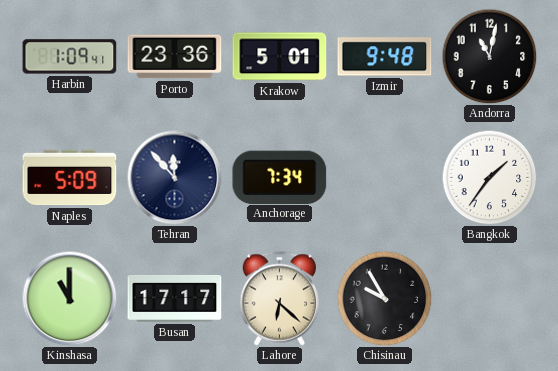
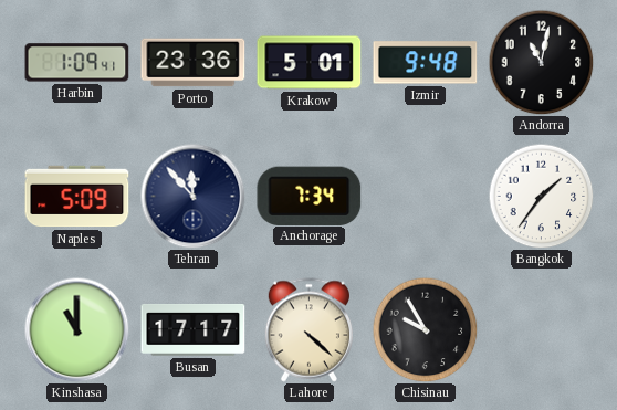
Lahore: 6:22 -> 4:22 (308, 330)
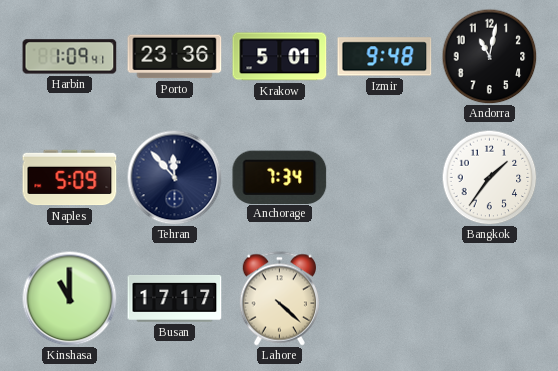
Chisinau: 9:55 -> none (425, 329)
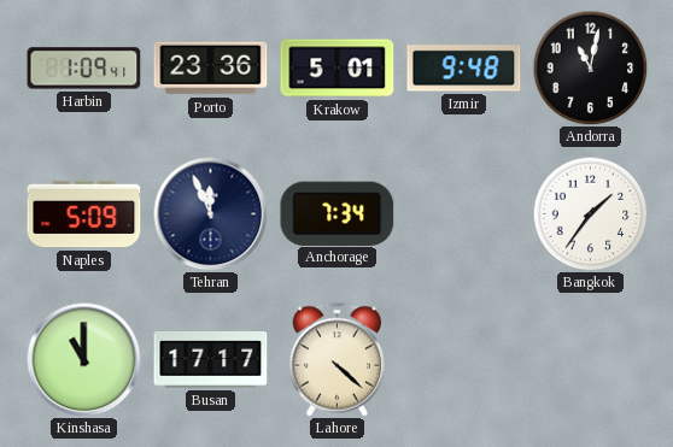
Tehran: 11:53 -> 11:56 (210, 213)
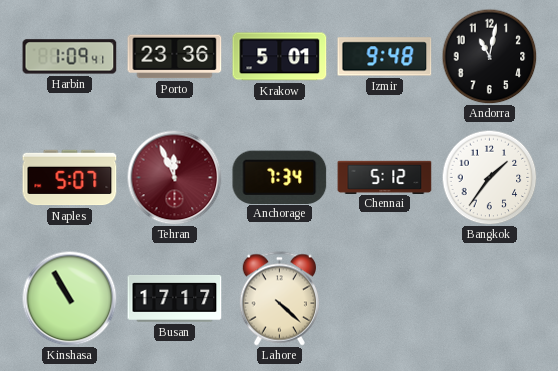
Naples: 5:09 -> 5:07 (70, 178)
Tehran dial: navy -> burgundy (174, 177)
Chennai: none -> 5:12 (385, 177)
Kinshasa: 11:00 -> 10:55 (69, 298)
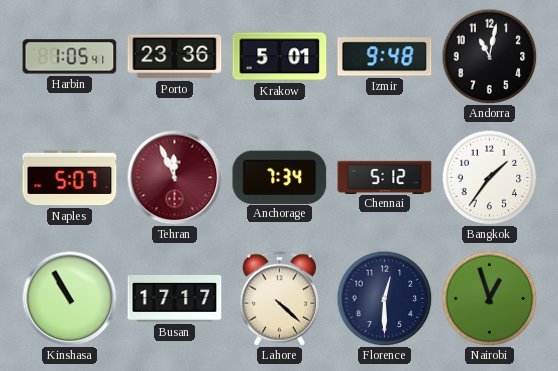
Harbin: 1:09 -> 1:05 (70, 57)
Florence: none -> 12:30 (384, 298)
Nairobi: none -> 12:57 (489, 298)
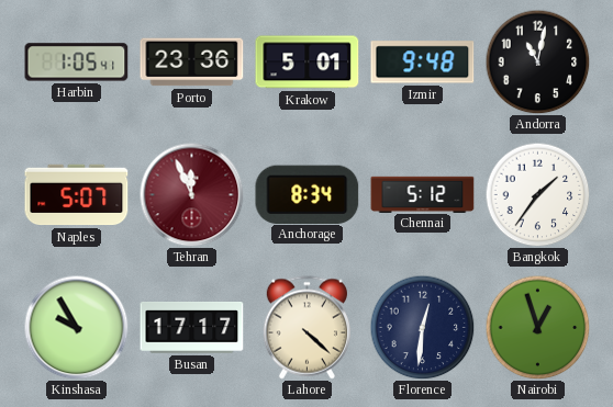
Anchorage: 7:34 -> 8:34 (308, 194)
Kinshasa: 10:55 -> 9:55 (76, 327)
Florence: 12:30 -> 12:31 (422, 327)
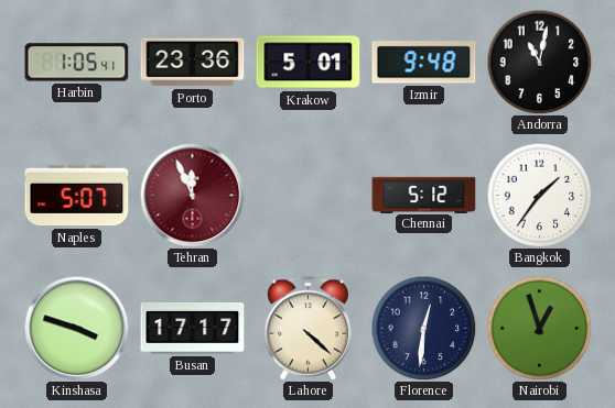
Anchorage: 8:34 -> none (308, 194)
Kinshasa: 9:55 -> 3:48 (76, 328)
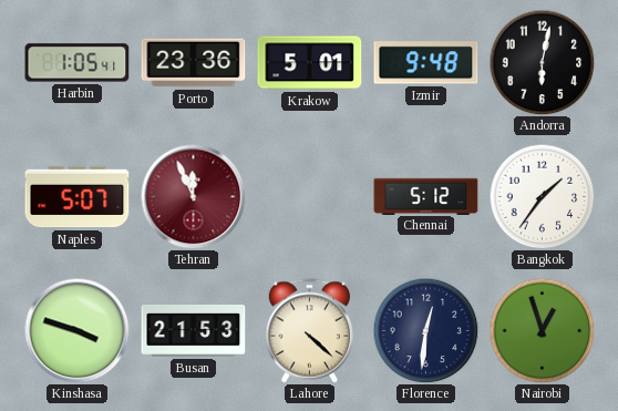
Andorra: 11:02 -> 6:02 (542, 62)
Busan: 17:17 -> 21:53 (194, 331)
